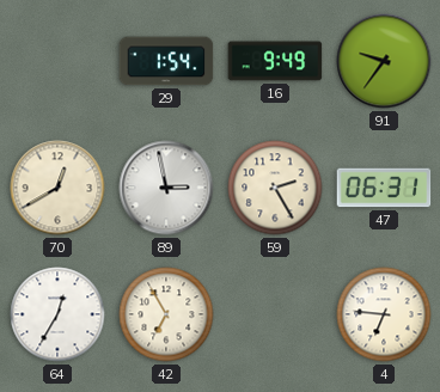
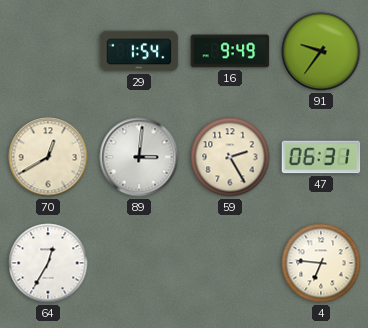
89: 2:58 -> 3:01 (139, 157)
42: 6:55 -> none (166, 314)
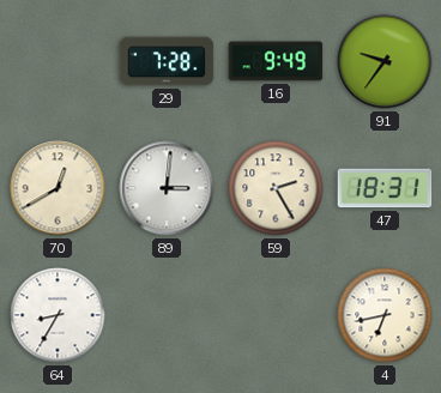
29: 1:54 -> 7:28 (167, 61)
47: 06:31 -> 18:31 (385, 188)
64: 12:35 -> 8:35 (58, 315)
4: 6:46 -> 6:43 (385, 315)
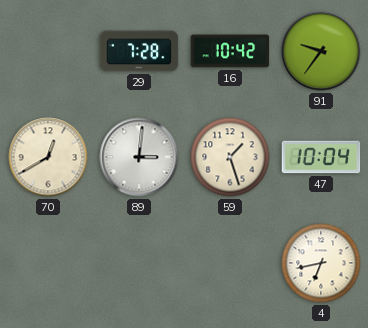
16: 9:49 -> 10:42 (230, 51)
59: 2:25 -> 1:27 (230, 157)
47: 18:31 -> 10:04 (321, 157)
64: 8:35 -> none (58, 315)
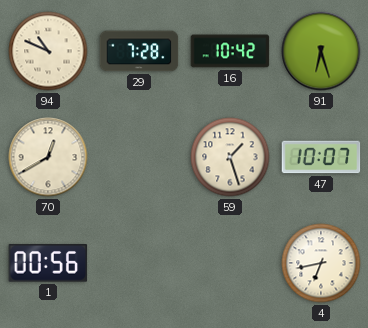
94: none -> 10:49 (48, 51)
91: 9:36 -> 6:27 (321, 51)
89: 3:01 -> none (139, 157)
47: 10:04 -> 10:07 (321, 157)
1: none -> 00:56 (48, 263)
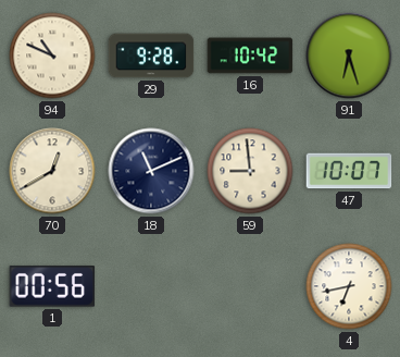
29: 7:28 -> 9:28 (151, 56)
18: none -> 11:11 (151, 171)
59: 1:27 -> 8:59 (250, 171)
